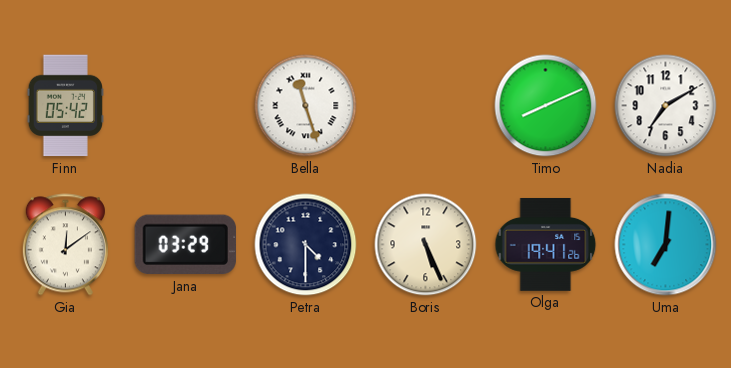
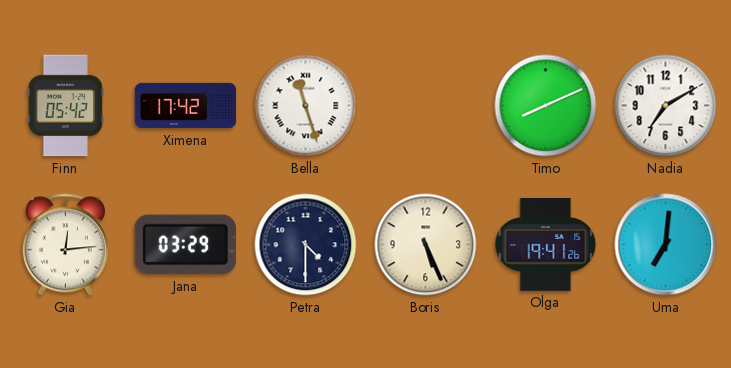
Ximena: none -> 17:42 (186, 106)
Gia: 12:09 -> 12:14 (65, 245)
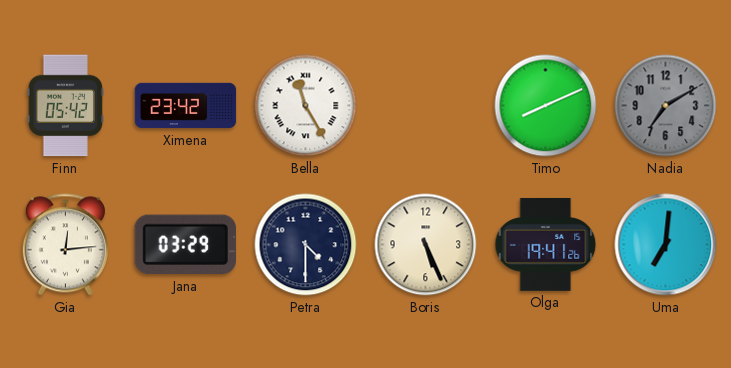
Ximena: 17:42 -> 23:42 (186, 106)
Bella: 11:27 -> 11:25 (306, 106)
Nadia dial: white -> grey (666, 106)
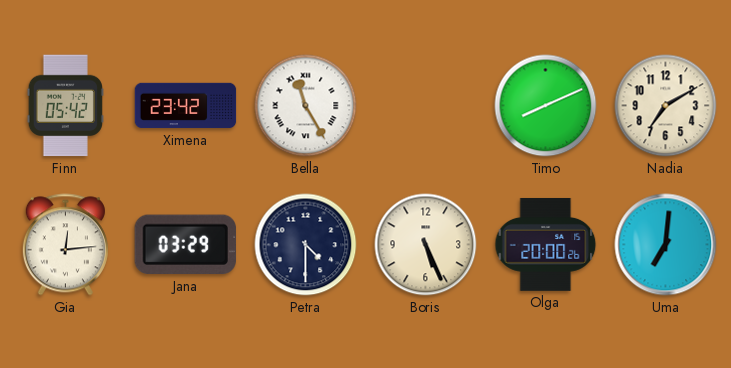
Nadia dial: grey -> cream (666, 106)
Olga: 19:41 -> 20:00 (546, 244)
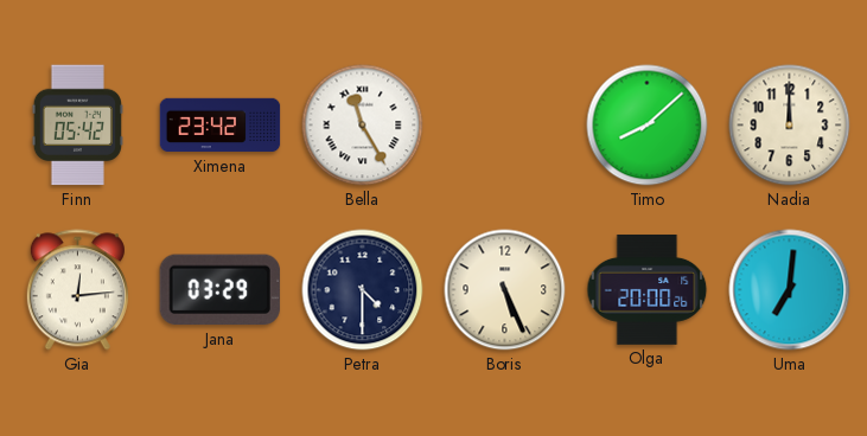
Timo: 8:11 -> 8:08 (648, 126)
Nadia: 7:10 -> 12:00 (790, 126)
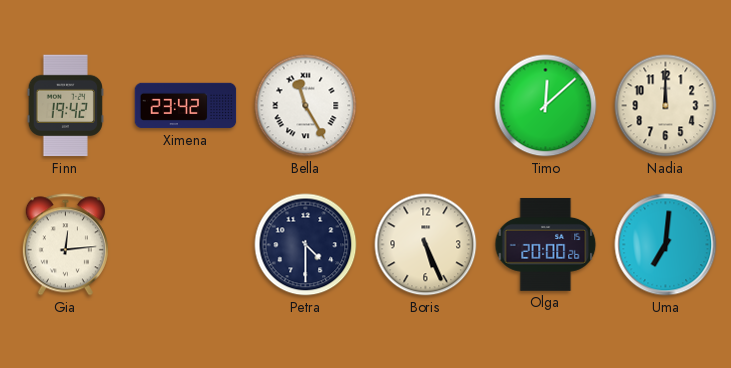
Finn: 05:42 -> 19:42 (65, 106)
Timo: 8:08 -> 12:08 (546, 106)
Jana: 03:29 -> none (219, 290)
